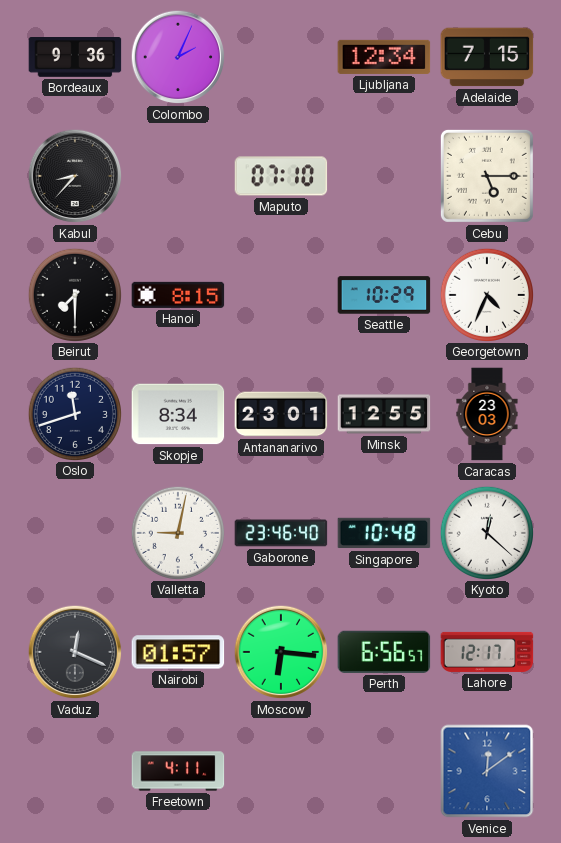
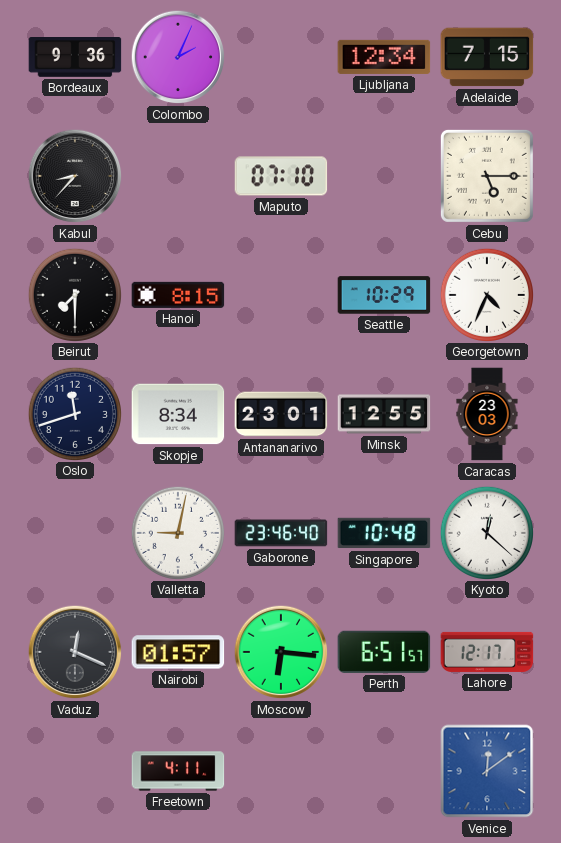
Perth: 6:56 -> 6:51 (384, 652)
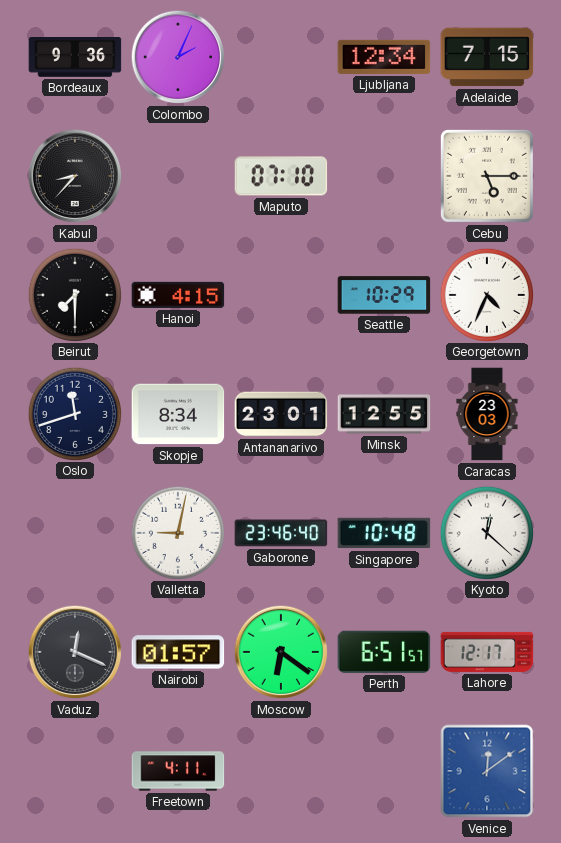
Hanoi: 8:15 -> 4:15 (178, 295)
Moscow: 6:16 -> 6:21 (281, 652)
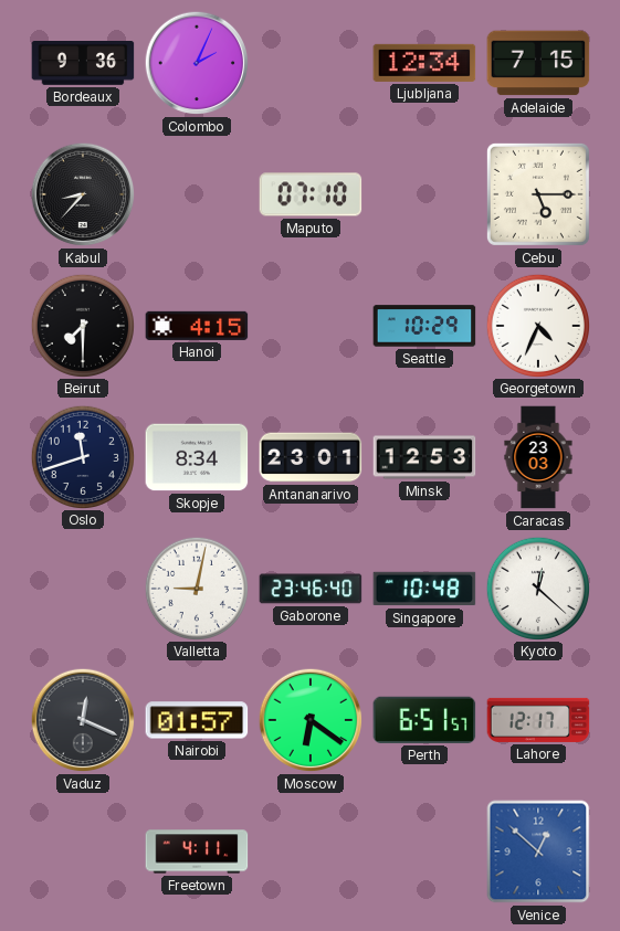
Minsk: 12:55 -> 12:53 (424, 457)
Venice: 12:09 -> 12:52 (538, 851)
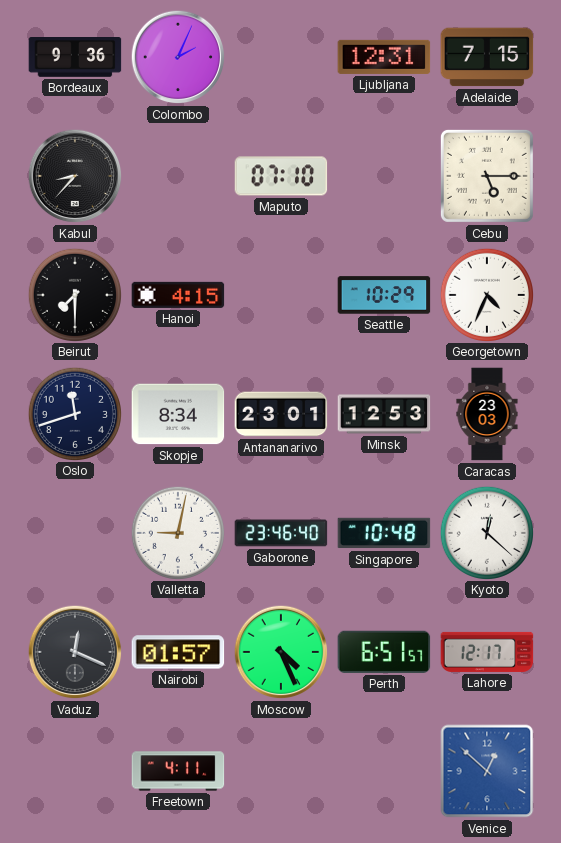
Ljubljana: 12:34 -> 12:31 (384, 57)
Moscow: 6:21 -> 4:26 (281, 652)
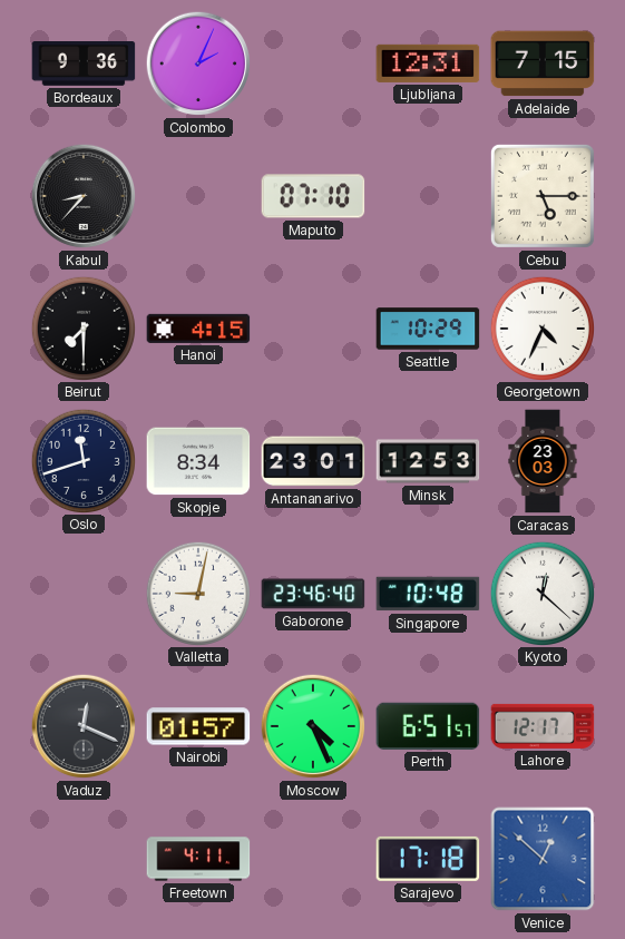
Sarajevo: none -> 17:18 (428, 859)
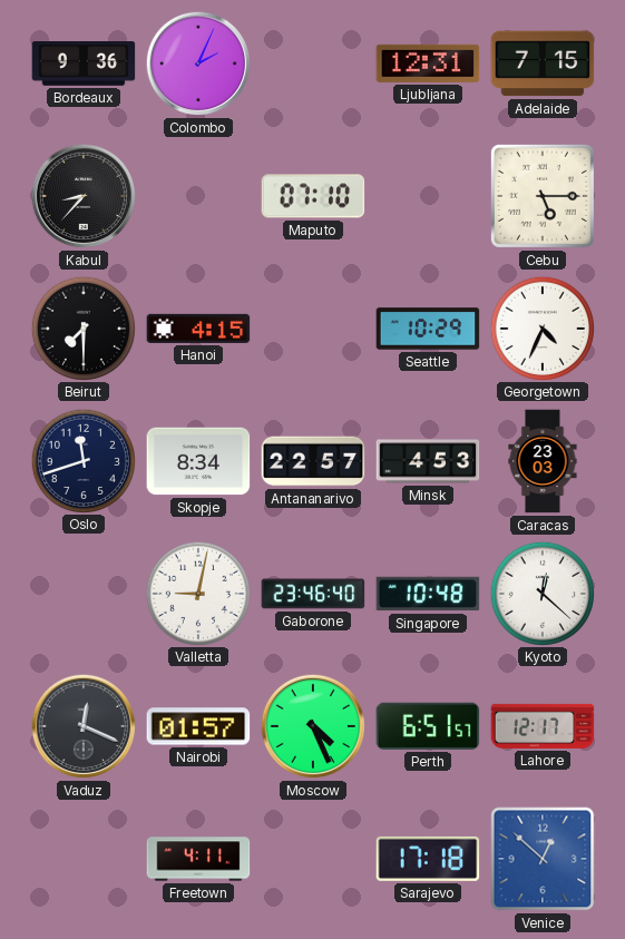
Antananarivo: 23:01 -> 22:57 (313, 461)
Minsk: 12:53 -> 4:53 (428, 461)
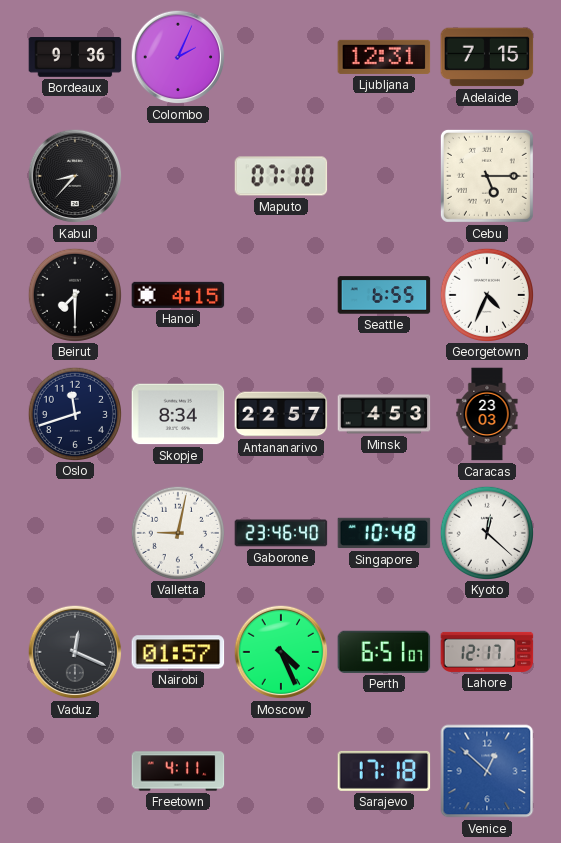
Seattle: 10:29 -> 6:55 (384, 295)
Perth: 6:51:57 -> 6:51:07 (384, 652)
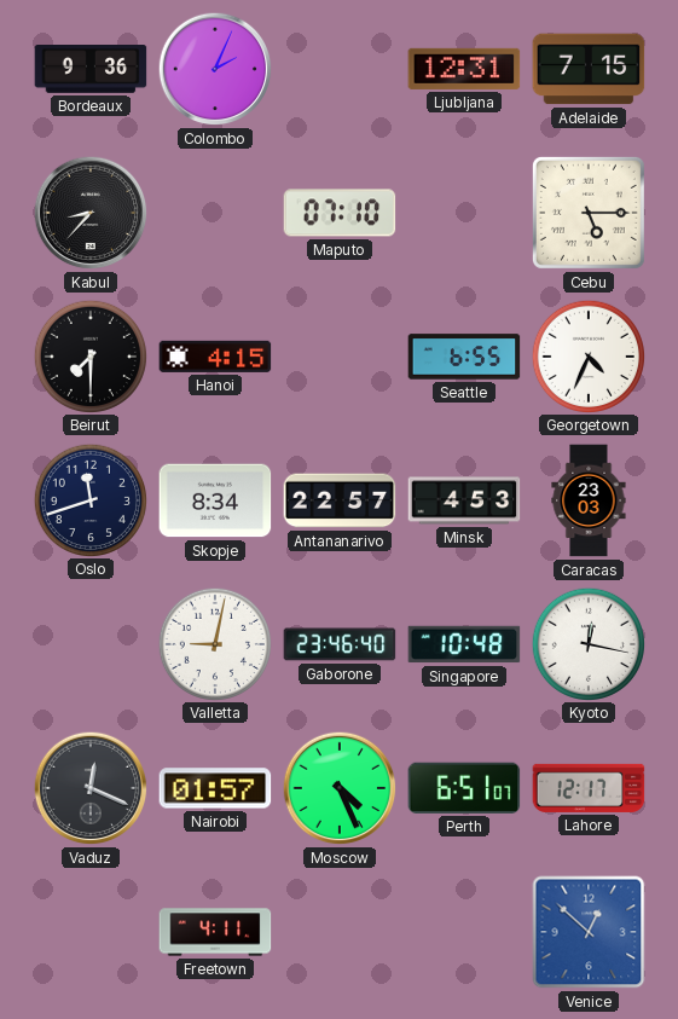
Kyoto: 12:22 -> 12:17 (587, 643)
Sarajevo: 17:18 -> none (384, 771)
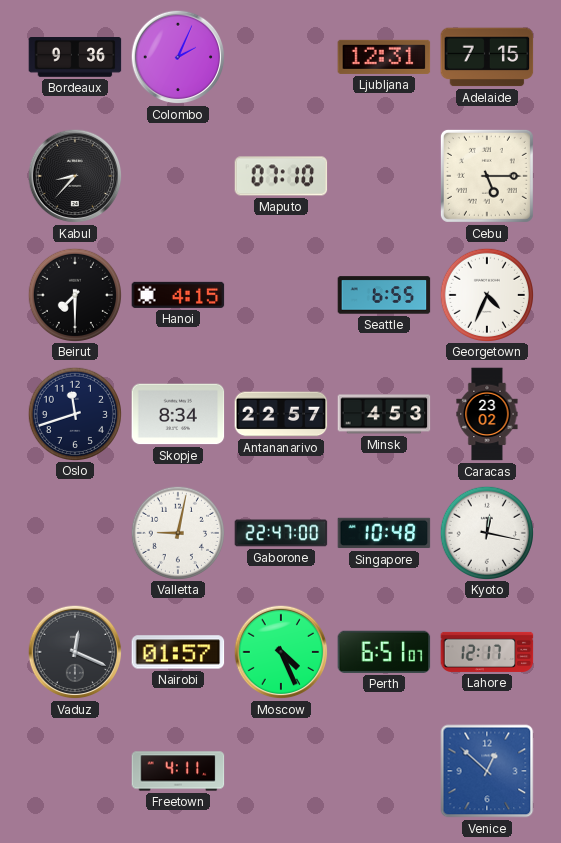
Caracas: 23:03 -> 23:02 (487, 414)
Gaborone: 23:46 -> 22:47 (281, 533)
